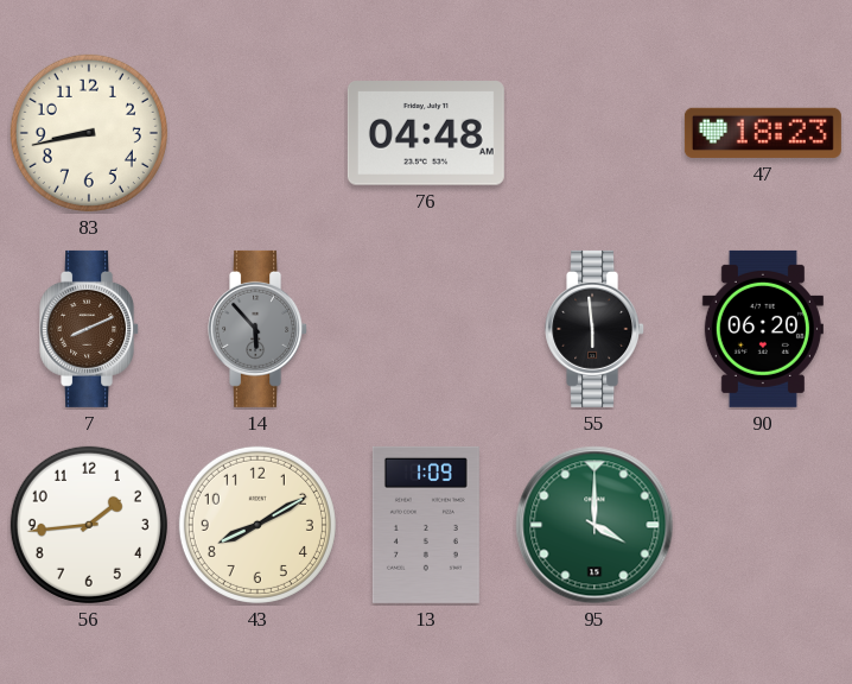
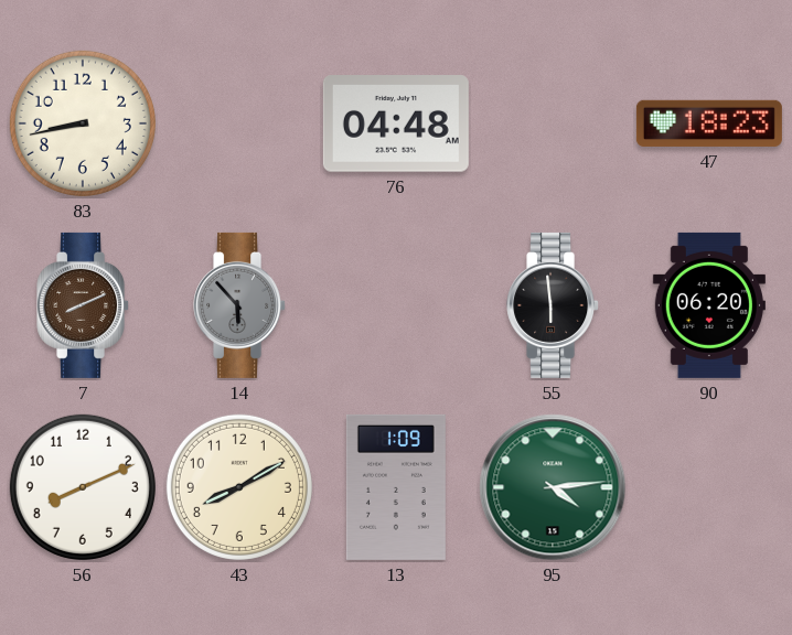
56: 1:44 -> 8:11 (83, 487)
95: 4:00 -> 4:14 (553, 487)
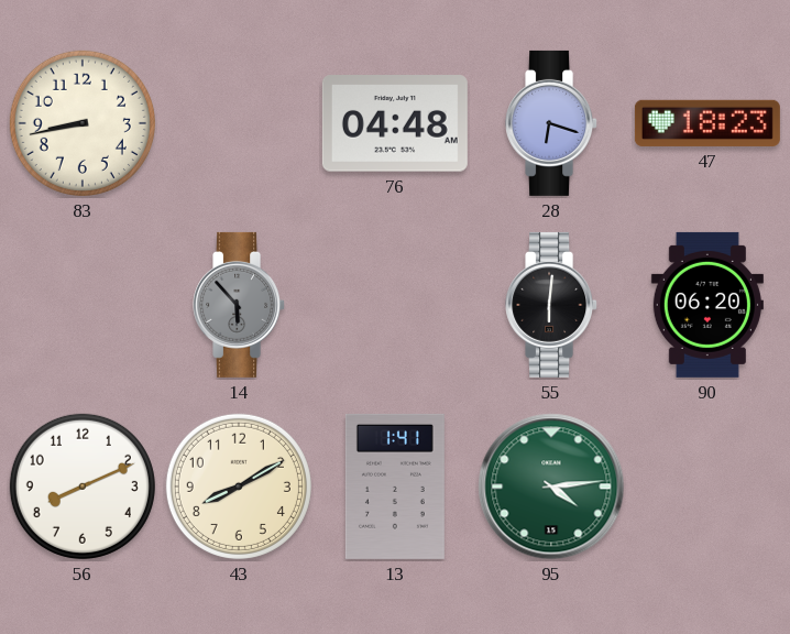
28: none -> 6:18 (552, 123)
7: 8:11 -> none (84, 305)
55: 5:59 -> 6:01 (552, 305)
13: 1:09 -> 1:41 (395, 487)
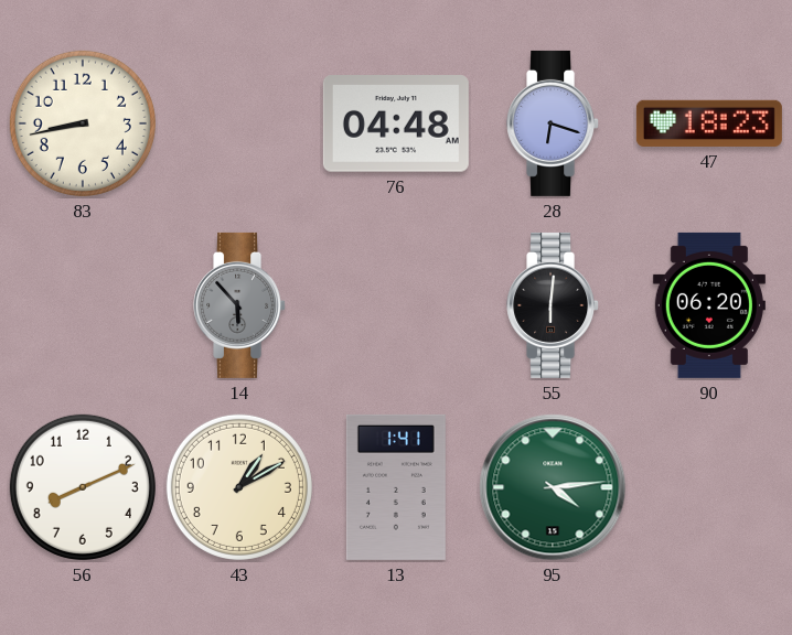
43: 8:10 -> 1:10 (239, 487)
